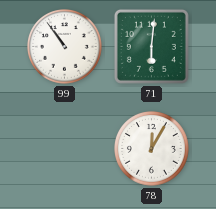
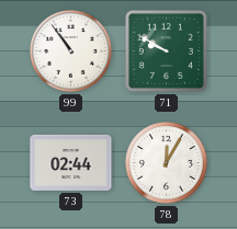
71: 6:01 -> 9:50 (166, 50)
73: none -> 02:44 (71, 162)
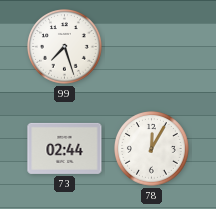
99: 10:54 -> 7:27 (65, 47)
71: 9:50 -> none (166, 50)
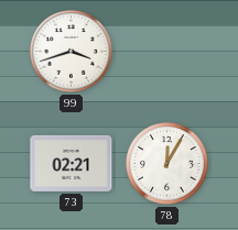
99: 7:27 -> 3:42 (72, 52)
73: 02:44 -> 02:21 (72, 163)
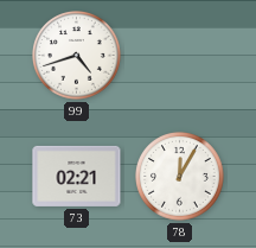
99: 3:42 -> 4:42 (77, 56)
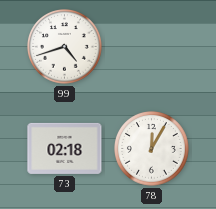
73: 02:21 -> 02:18 (65, 148)
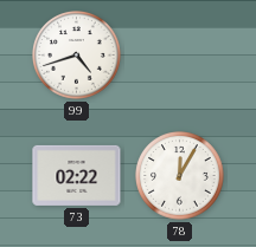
73: 02:18 -> 02:22 (77, 175)
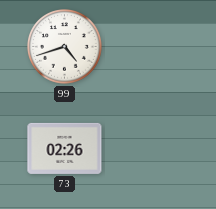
73: 02:22 -> 02:26 (65, 148)
78: 12:05 -> none (180, 176)
